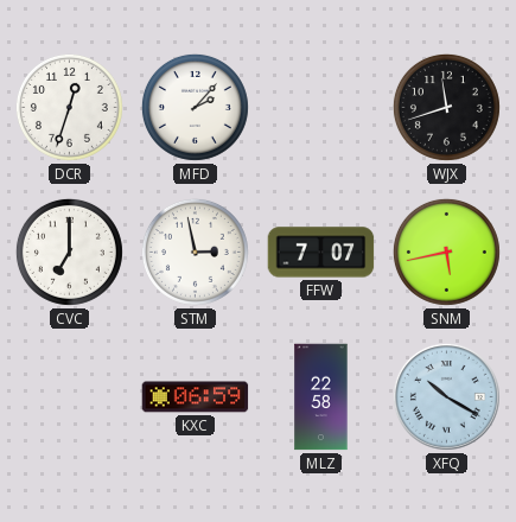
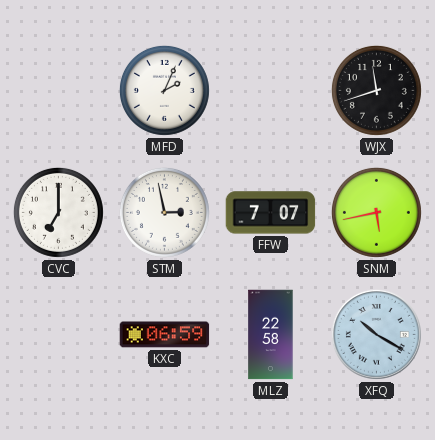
DCR: 12:33 -> none (69, 107)
MFD: 2:07 -> 2:04 (164, 90)
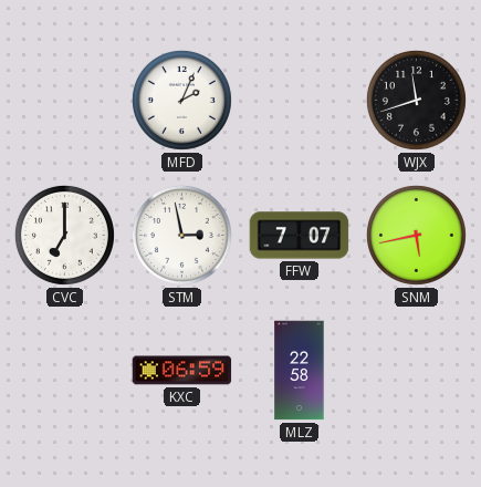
XFQ: 10:20 -> none (376, 334)
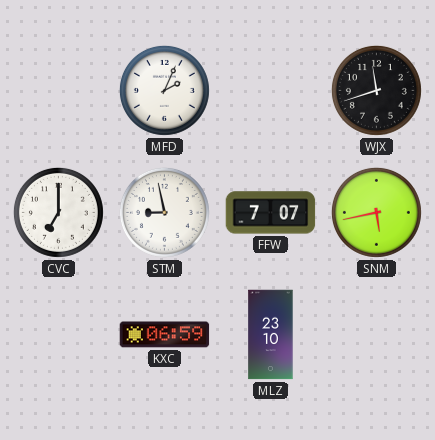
STM: 2:58 -> 8:58 (164, 212)
MLZ: 22:58 -> 23:10 (271, 335)
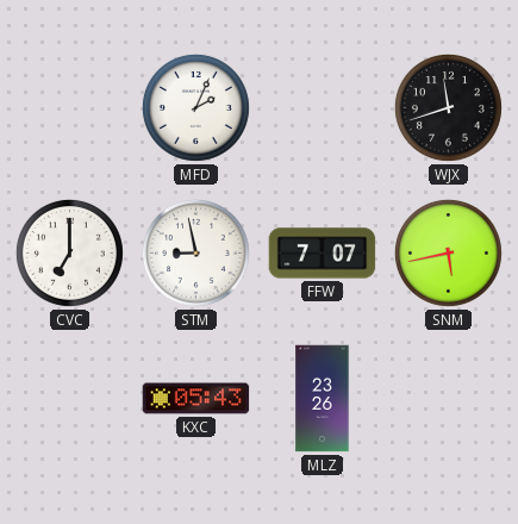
KXC: 06:59 -> 05:43 (196, 399)
MLZ: 23:10 -> 23:26 (323, 399)
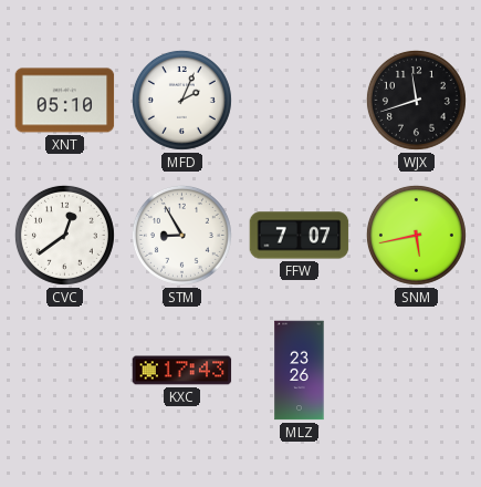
XNT: none -> 05:10 (65, 101)
CVC: 7:00 -> 12:39 (64, 235)
STM: 8:58 -> 8:55 (181, 235)
KXC: 05:43 -> 17:43 (182, 371)
